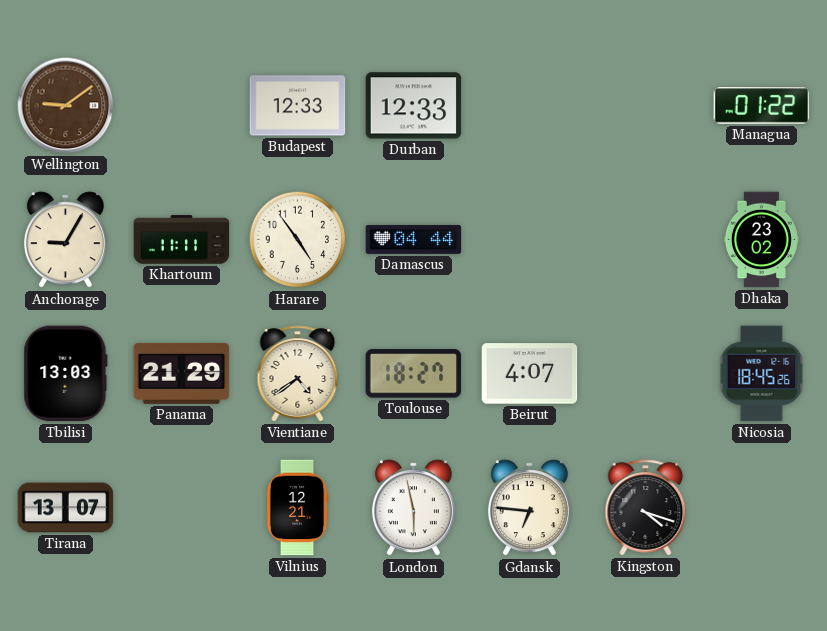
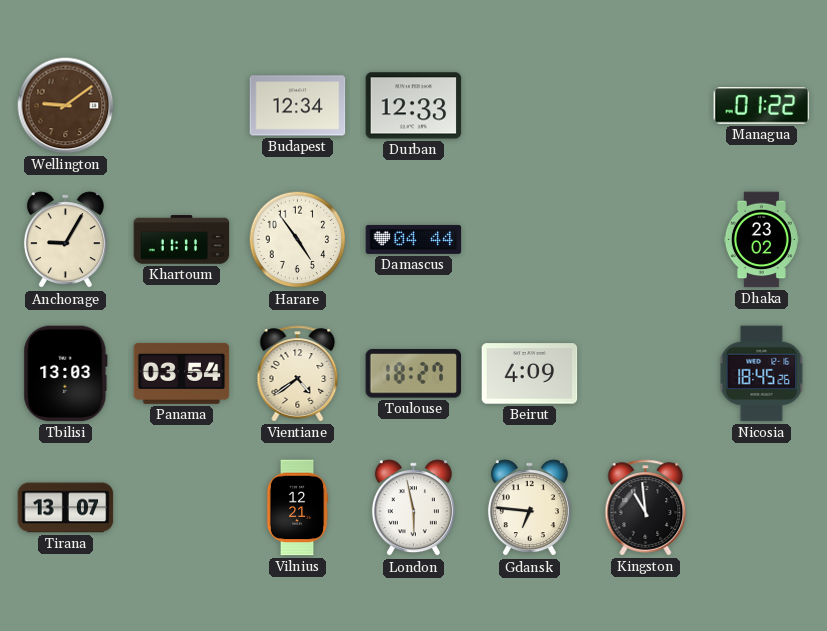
Budapest: 12:33 -> 12:34 (298, 106)
Panama: 21:29 -> 03:54 (182, 373)
Beirut: 4:07 -> 4:09 (530, 374)
Kingston: 4:18 -> 10:59 (646, 508)
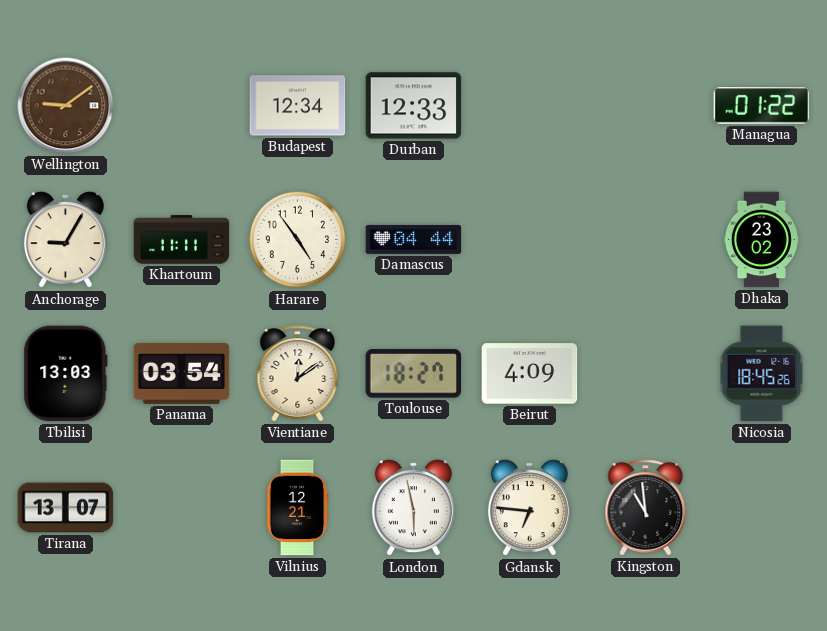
Vientiane: 4:39 -> 12:09 (298, 374)
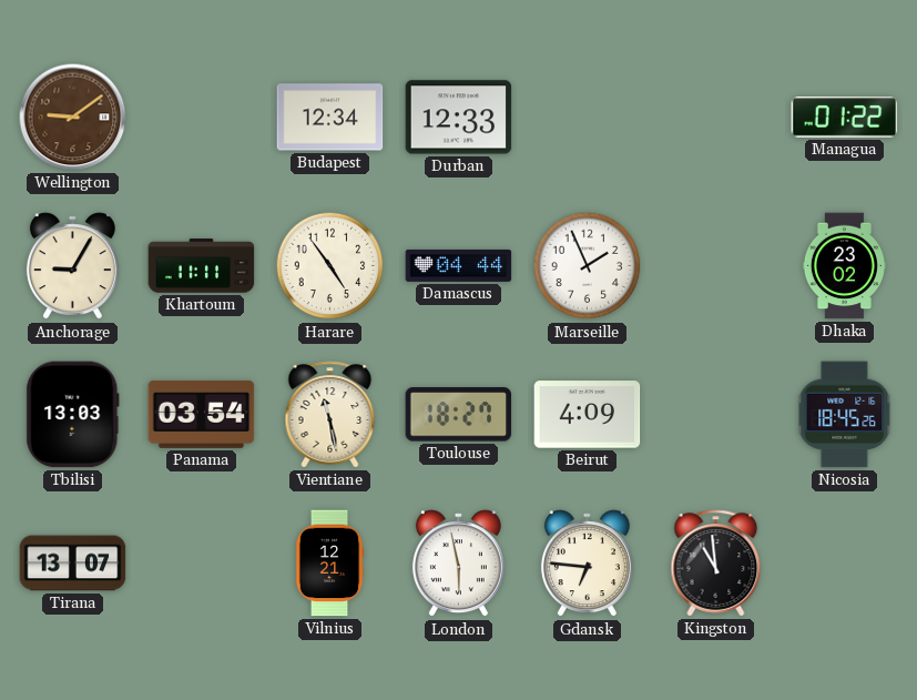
Marseille: none -> 1:56 (588, 266)
Vientiane: 12:09 -> 11:28 (330, 415)
